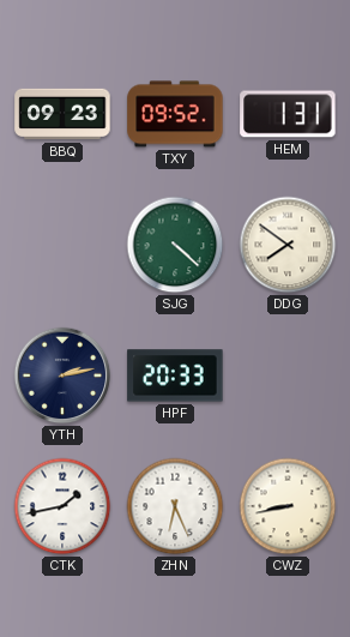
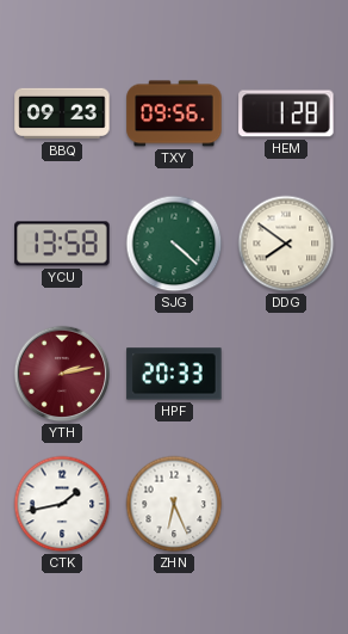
TXY: 09:52 -> 09:56 (174, 113)
HEM: 1:31 -> 1:28 (286, 113)
YCU: none -> 13:58 (62, 244)
YTH dial: navy -> burgundy (62, 374)
CWZ: 8:43 -> none (288, 506)
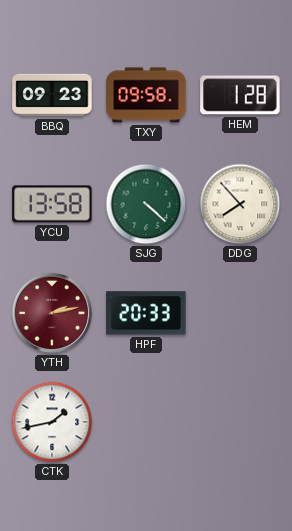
TXY: 09:56 -> 09:58 (146, 95)
DDG: 7:51 -> 7:53 (240, 204)
ZHN: 6:26 -> none (174, 504)
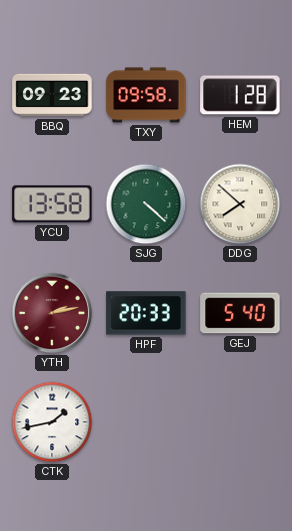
DDG: 7:53 -> 7:52 (240, 204)
GEJ: none -> 5:40 (240, 313)
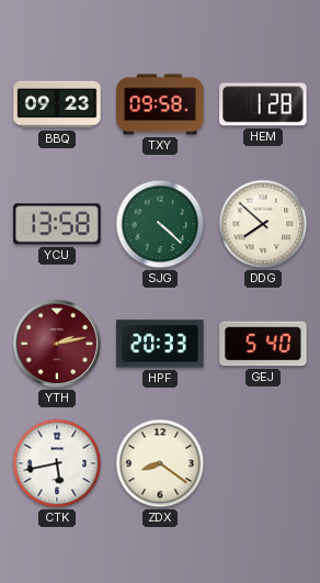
CTK: 1:43 -> 5:43 (57, 463)
ZDX: none -> 8:21 (160, 463)
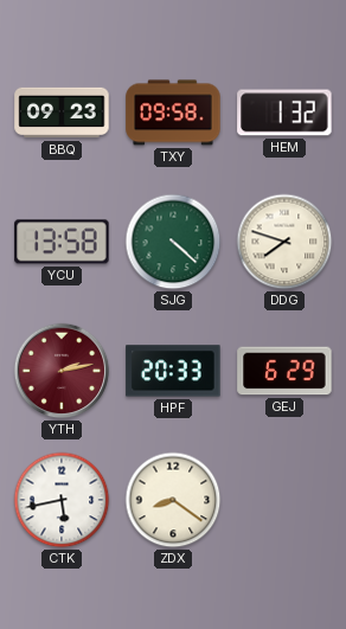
HEM: 1:28 -> 1:32 (284, 113)
DDG: 7:52 -> 7:48 (284, 242)
GEJ: 5:40 -> 6:29 (284, 371)
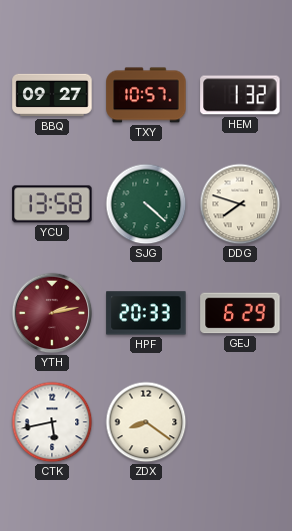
BBQ: 09:23 -> 09:27 (52, 95)
TXY: 09:58 -> 10:57 (146, 95)
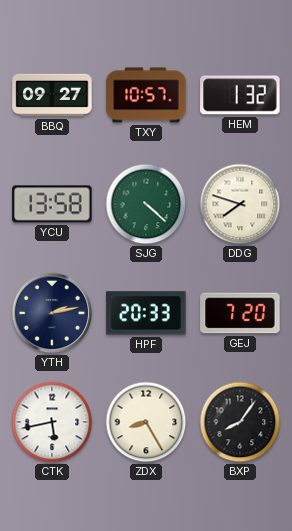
YTH dial: burgundy -> navy (52, 313)
GEJ: 6:29 -> 7:20 (240, 313)
ZDX: 8:21 -> 8:25 (146, 422)
BXP: none -> 8:06 (240, 422)
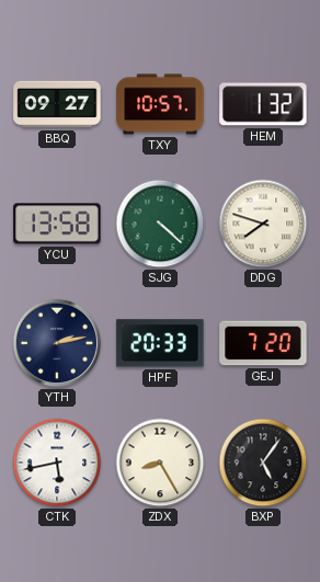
BXP: 8:06 -> 5:06 (263, 463)
